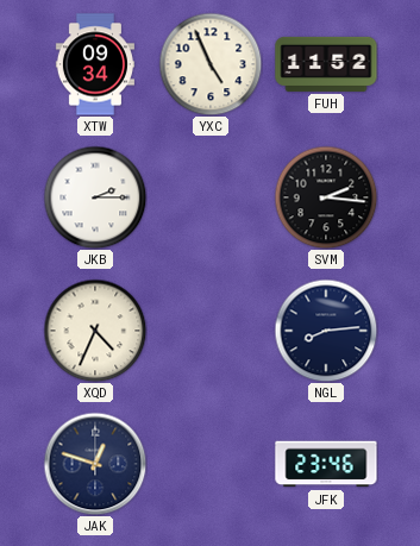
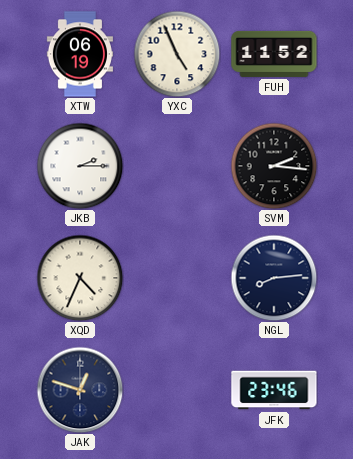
XTW: 09:34 -> 06:19 (80, 54)
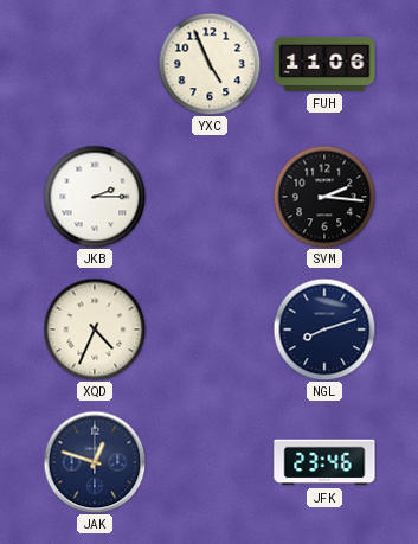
XTW: 06:19 -> none (80, 54)
FUH: 11:52 -> 11:06 (324, 64)
NGL: 8:14 -> 8:12 (324, 329)
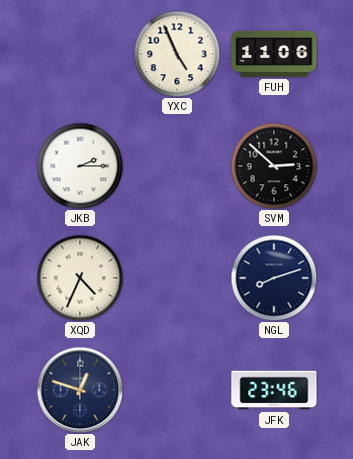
SVM: 2:16 -> 2:52 (274, 166)
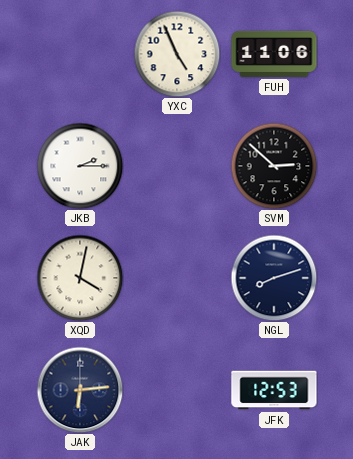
XQD: 4:34 -> 4:02 (80, 278)
JAK: 12:48 -> 6:14 (80, 390)
JFK: 23:46 -> 12:53 (274, 390)
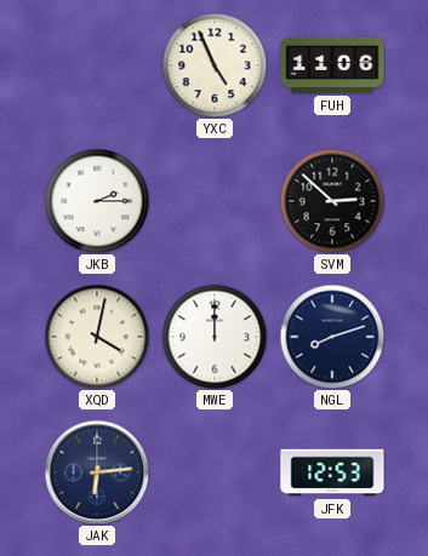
MWE: none -> 12:00 (215, 337)
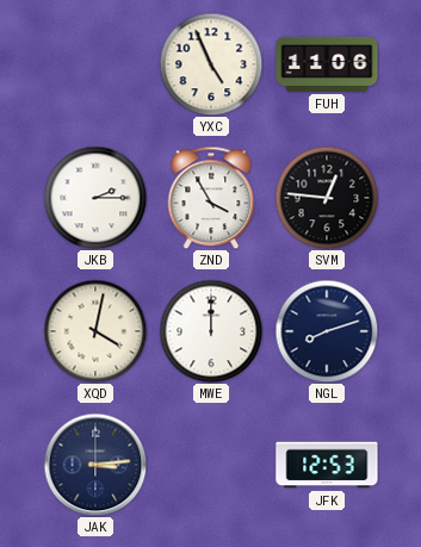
ZND: none -> 3:55 (211, 198)
SVM: 2:52 -> 12:46 (327, 198)
JAK: 6:14 -> 3:14 (95, 465)
